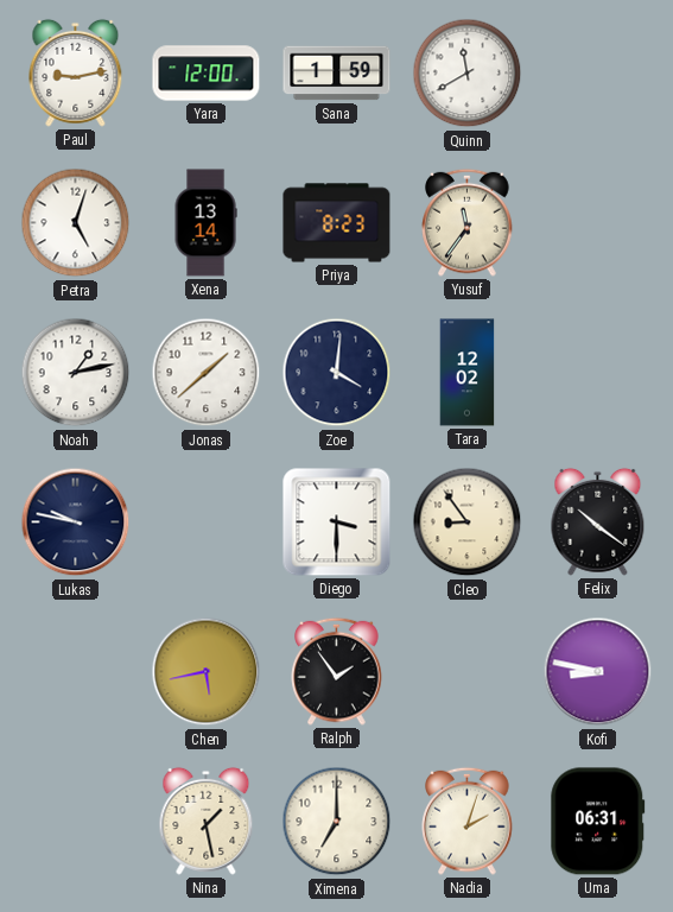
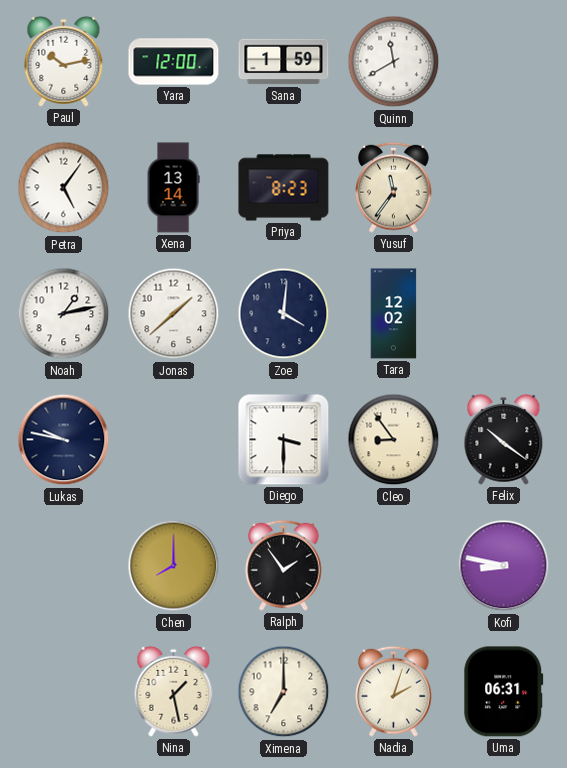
Paul: 9:13 -> 10:13 (64, 61)
Petra: 5:03 -> 5:06 (64, 188)
Chen: 5:43 -> 8:00 (174, 566)
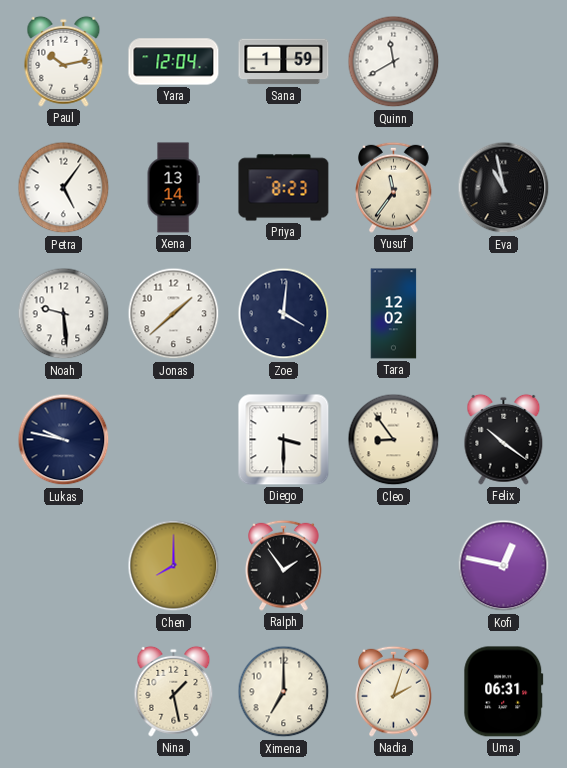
Yara: 12:00 -> 12:04 (174, 62)
Eva: none -> 10:58 (504, 188)
Noah: 1:13 -> 9:29 (64, 314)
Kofi: 8:47 -> 12:47 (504, 566)
